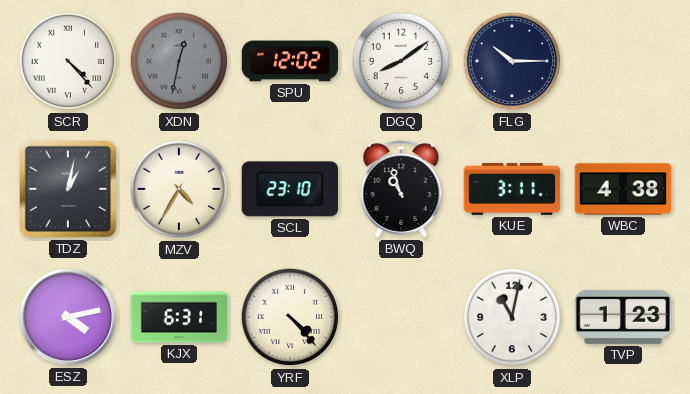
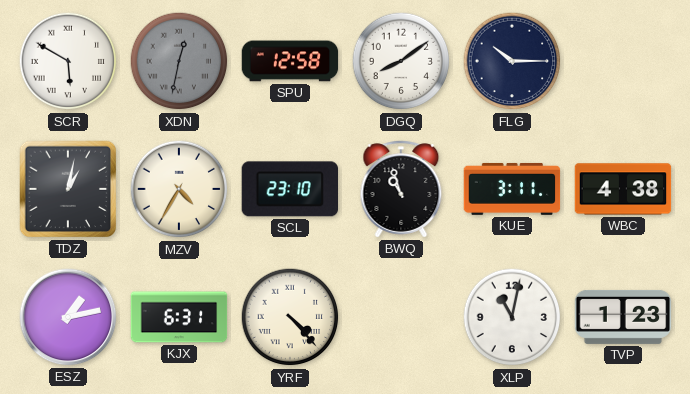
SCR: 4:23 -> 5:50 (68, 61)
SPU: 12:02 -> 12:58 (290, 61)
ESZ: 4:13 -> 1:13 (68, 317)
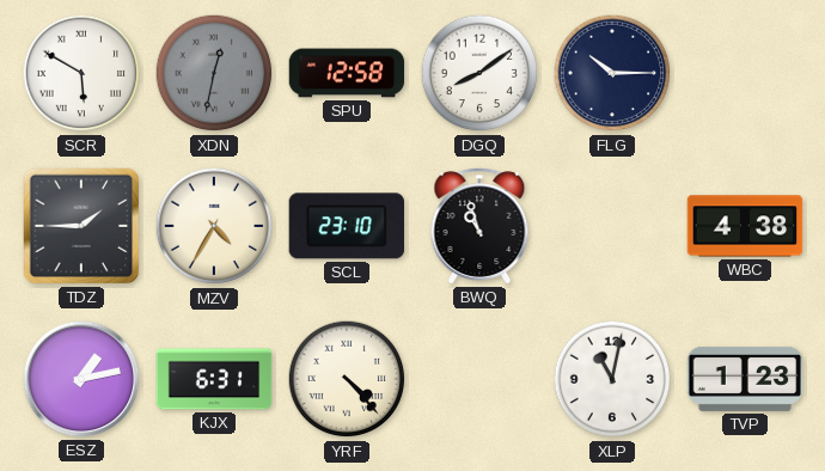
TDZ: 1:02 -> 1:45 (81, 226)
KUE: 3:11 -> none (512, 189)
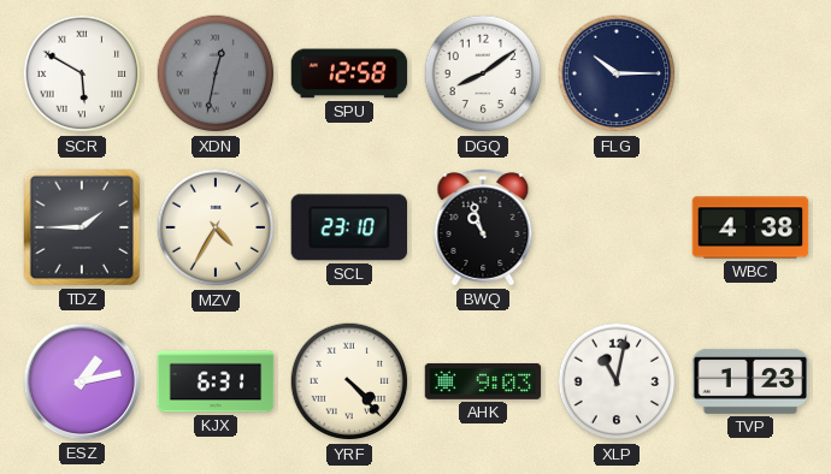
AHK: none -> 9:03 (483, 381)
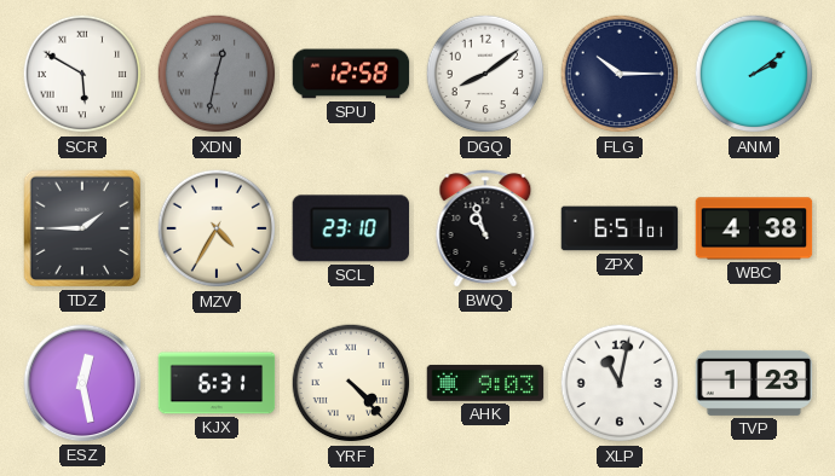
ANM: none -> 2:09 (754, 74)
ZPX: none -> 6:51 (620, 228)
ESZ: 1:13 -> 12:28 (82, 383)
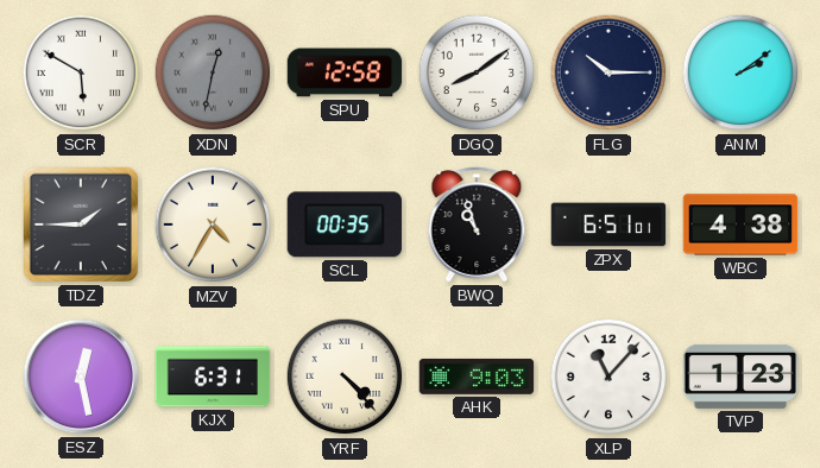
SCL: 23:10 -> 00:35 (343, 224)
XLP: 11:02 -> 11:07 (608, 377)
